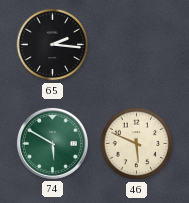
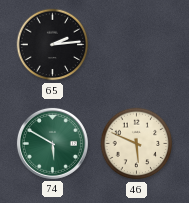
65: 2:16 -> 2:14 (53, 45)
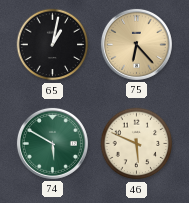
65: 2:14 -> 1:02 (53, 45)
75: none -> 6:23 (136, 44)
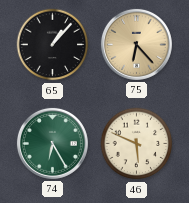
65: 1:02 -> 1:07 (53, 45)
74: 5:50 -> 6:25 (52, 143)
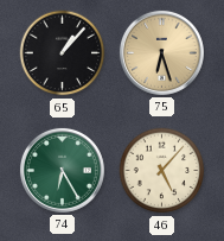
75: 6:23 -> 6:27 (161, 52)
46: 5:49 -> 5:07 (162, 171)
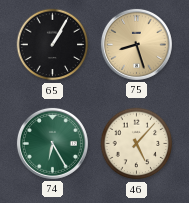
65: 1:07 -> 1:05 (53, 45)
75: 6:27 -> 8:27 (136, 44)
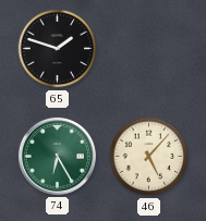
65: 1:05 -> 1:48 (58, 49)
75: 8:27 -> none (136, 44)
